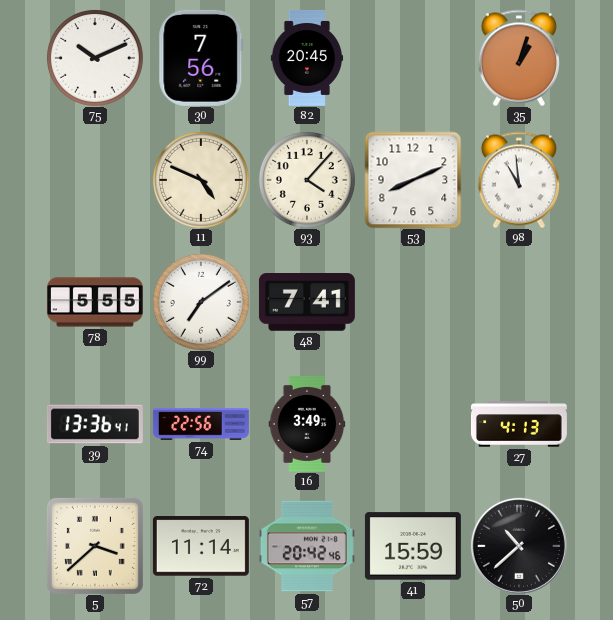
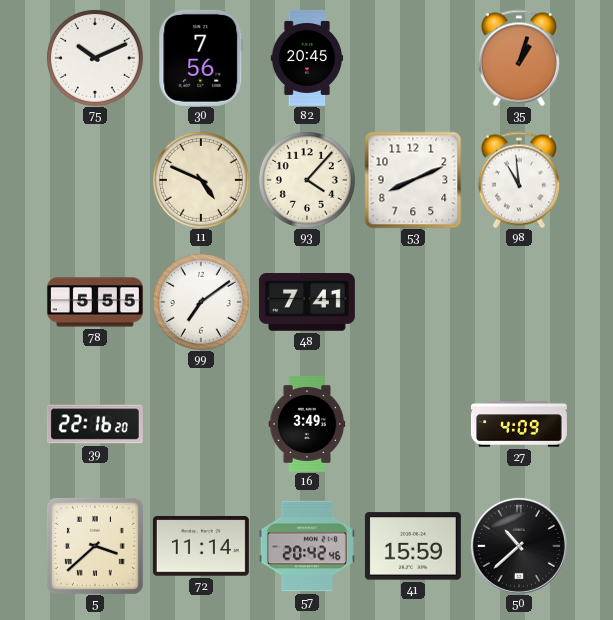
39: 13:36 -> 22:16 (95, 424)
74: 22:56 -> none (201, 425)
27: 4:13 -> 4:09 (519, 424)
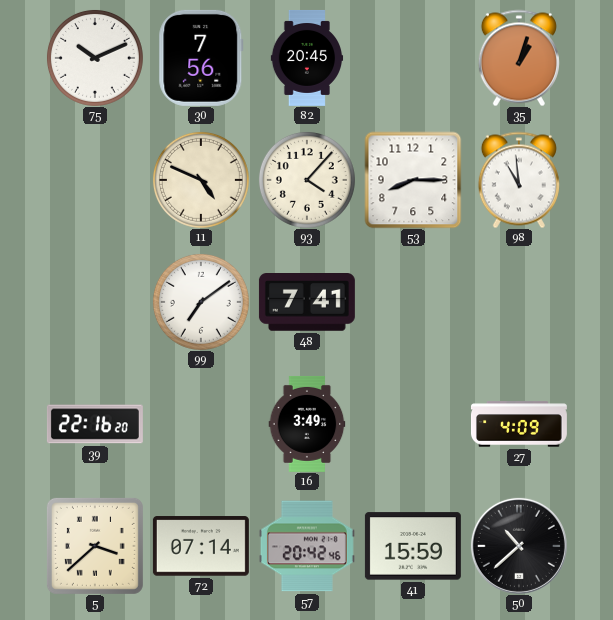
53: 8:11 -> 8:15 (413, 180)
78: 5:55 -> none (95, 302)
72: 11:14 -> 07:14 (201, 546)
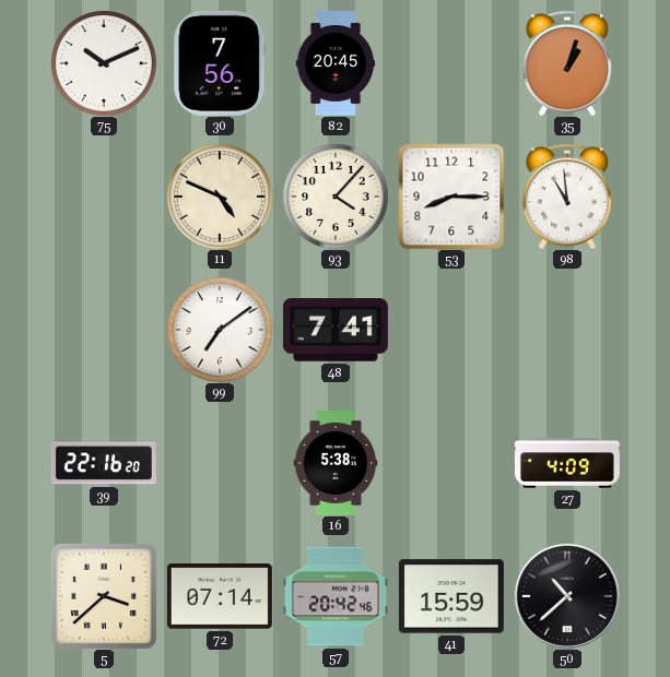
16: 3:49 -> 5:38 (336, 463)
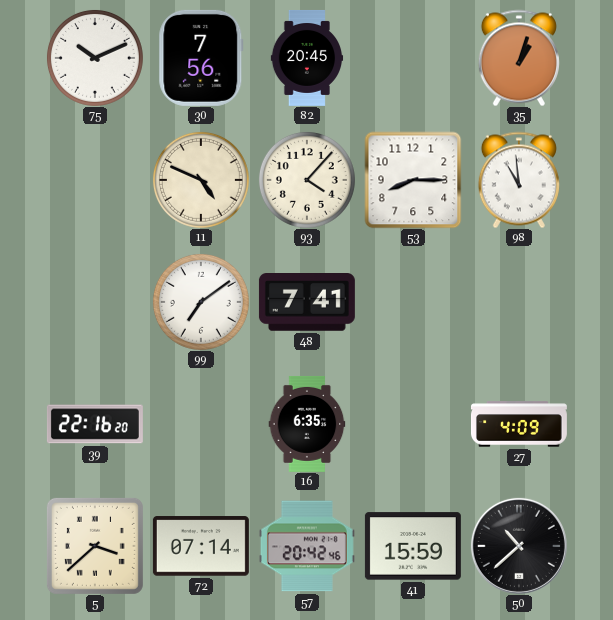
16: 5:38 -> 6:35 (307, 424)
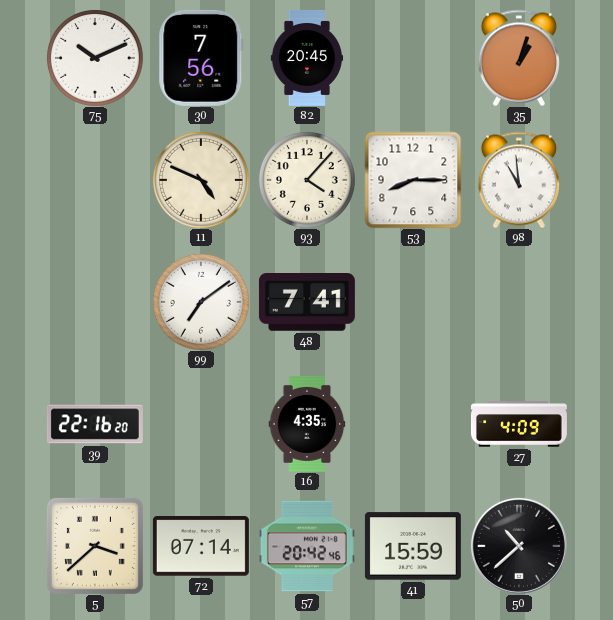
16: 6:35 -> 4:35 (307, 424)
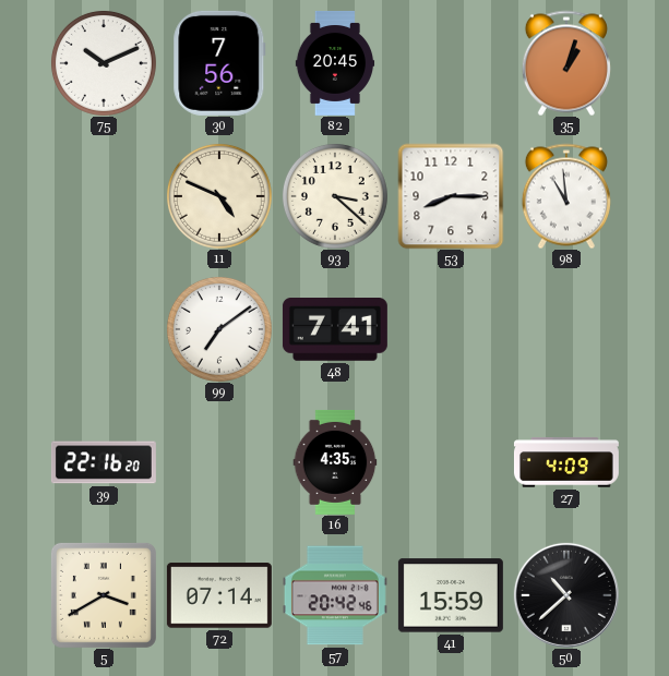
93: 4:07 -> 3:22 (335, 196)
5: 3:38 -> 3:40 (104, 595)
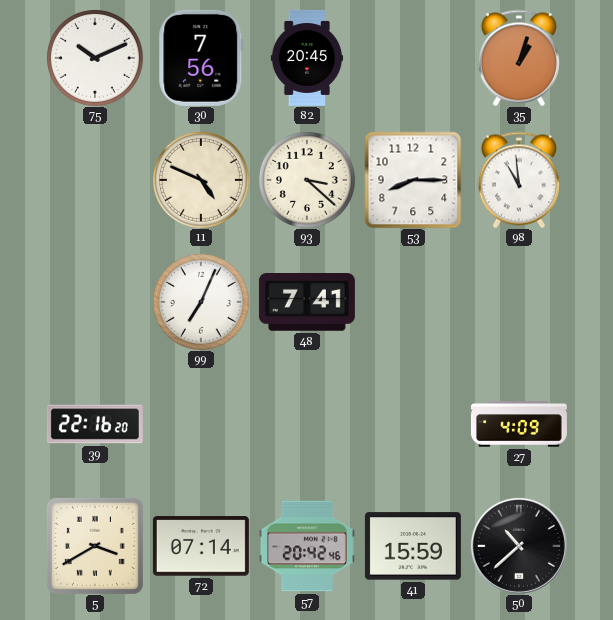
99: 7:09 -> 7:04 (201, 302)
16: 4:35 -> none (335, 462)
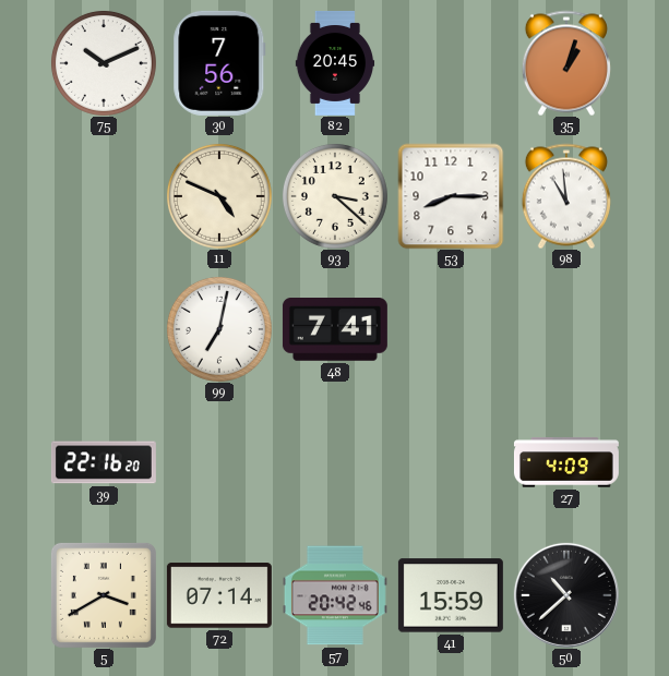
99: 7:04 -> 7:02 (219, 329)
